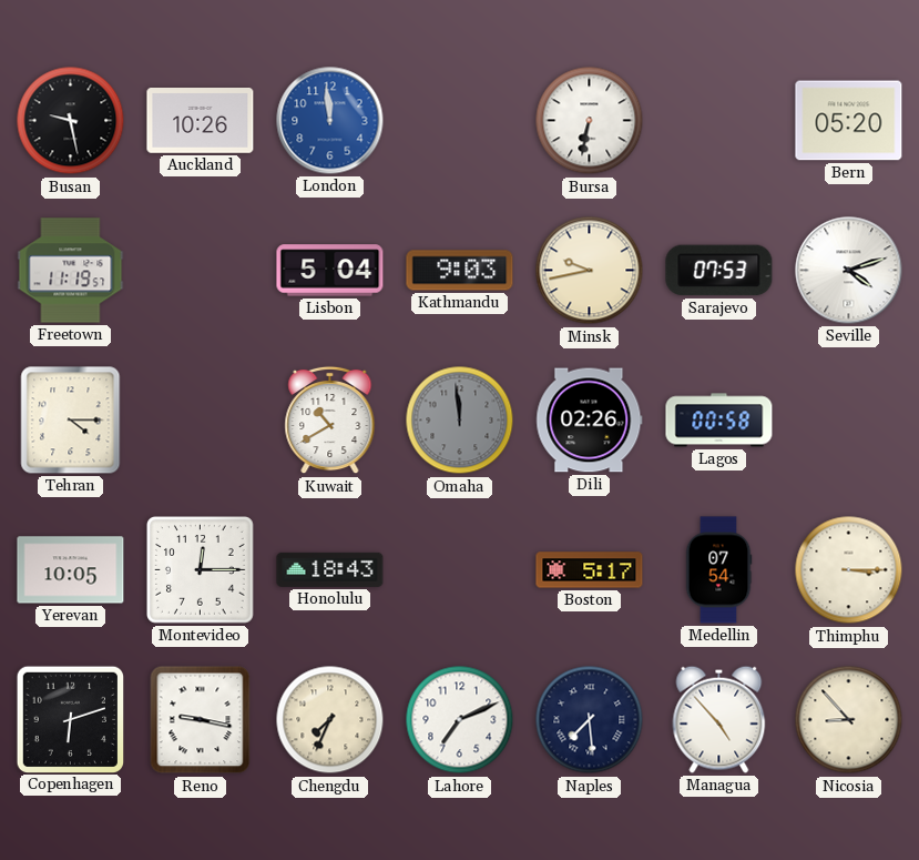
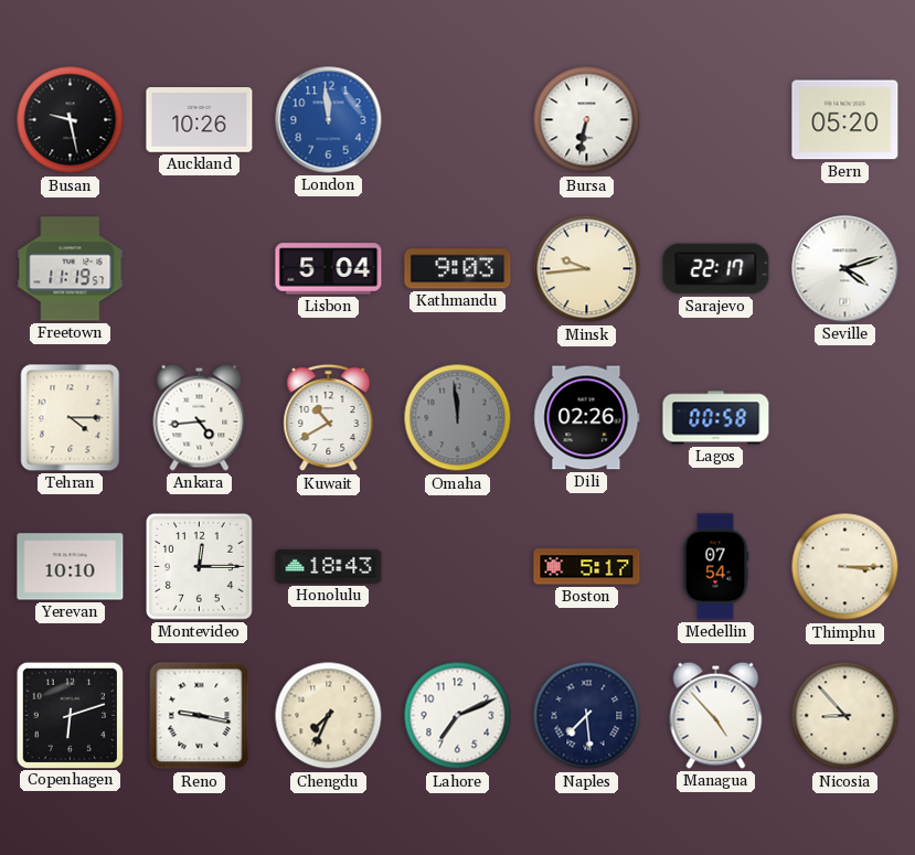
Minsk: 9:43 -> 9:44 (587, 269)
Sarajevo: 07:53 -> 22:17 (716, 269)
Ankara: none -> 4:44 (200, 417)
Yerevan: 10:05 -> 10:10 (71, 567)
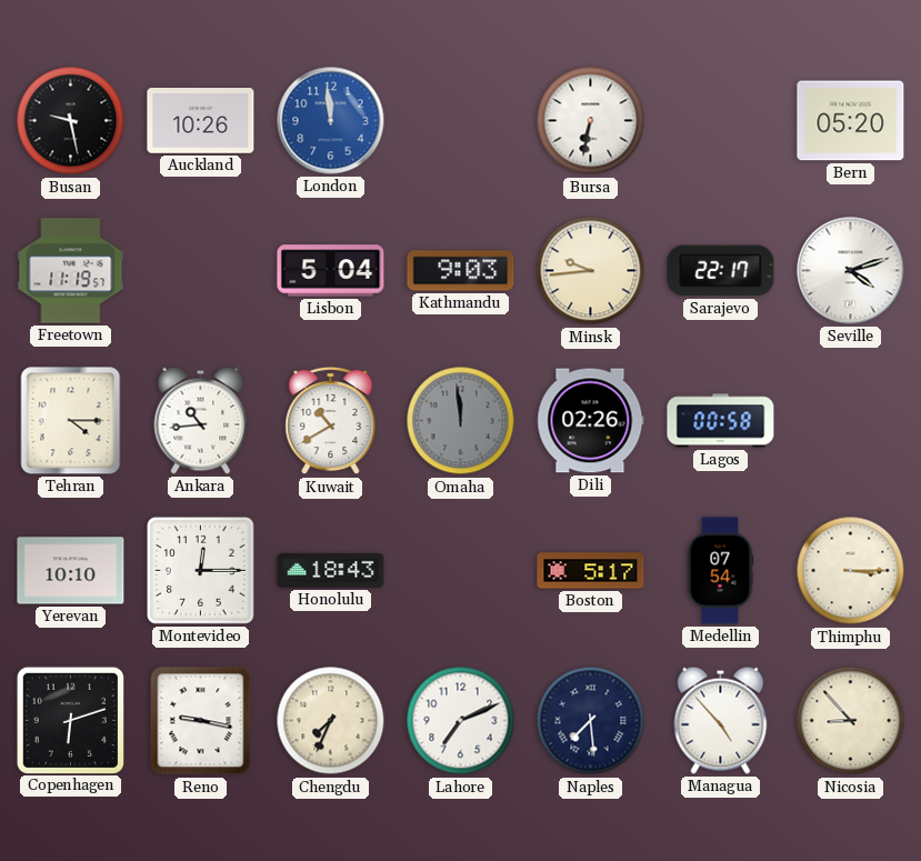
Ankara: 4:44 -> 10:44 (201, 420)
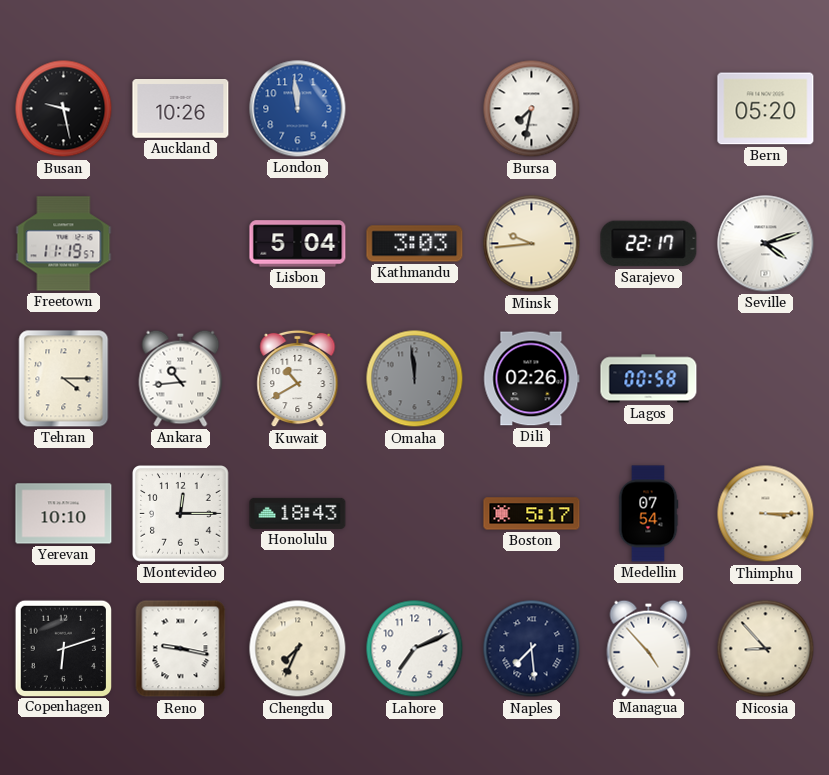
Bursa: 6:32 -> 7:32 (532, 109)
Kathmandu: 9:03 -> 3:03 (415, 244)
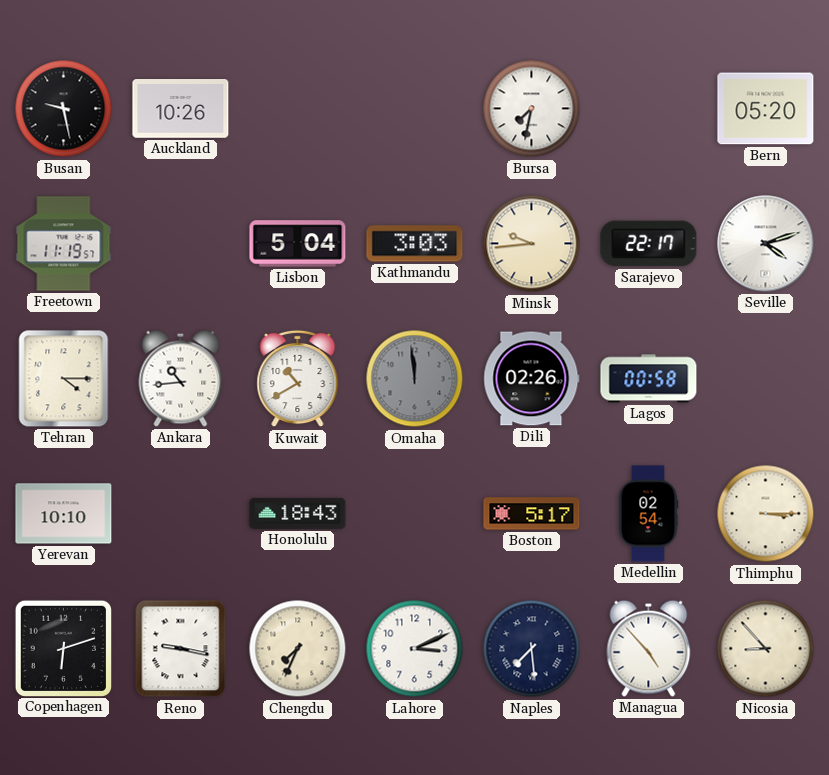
London: 11:59 -> none (298, 109)
Montevideo: 12:15 -> none (181, 514)
Medellin: 07:54 -> 02:54 (648, 514)
Lahore: 7:11 -> 3:11 (415, 649)
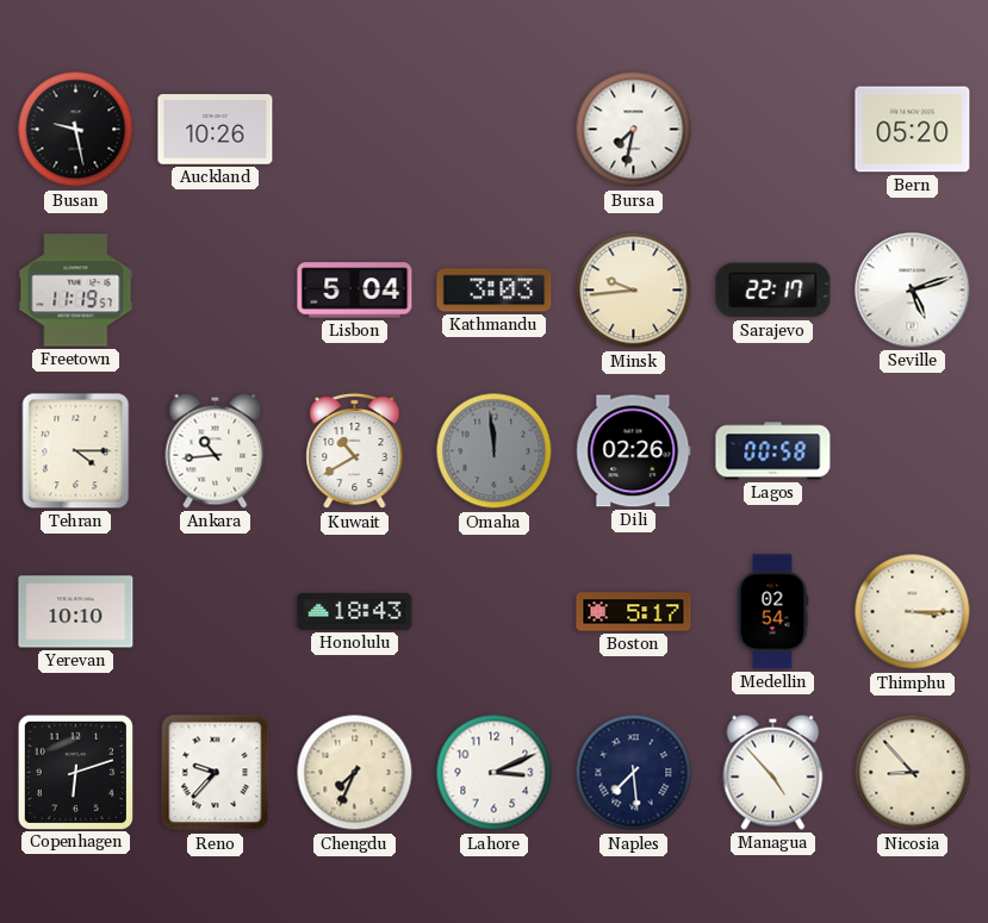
Seville: 4:12 -> 5:12 (913, 291)
Reno: 9:17 -> 9:37 (216, 773)
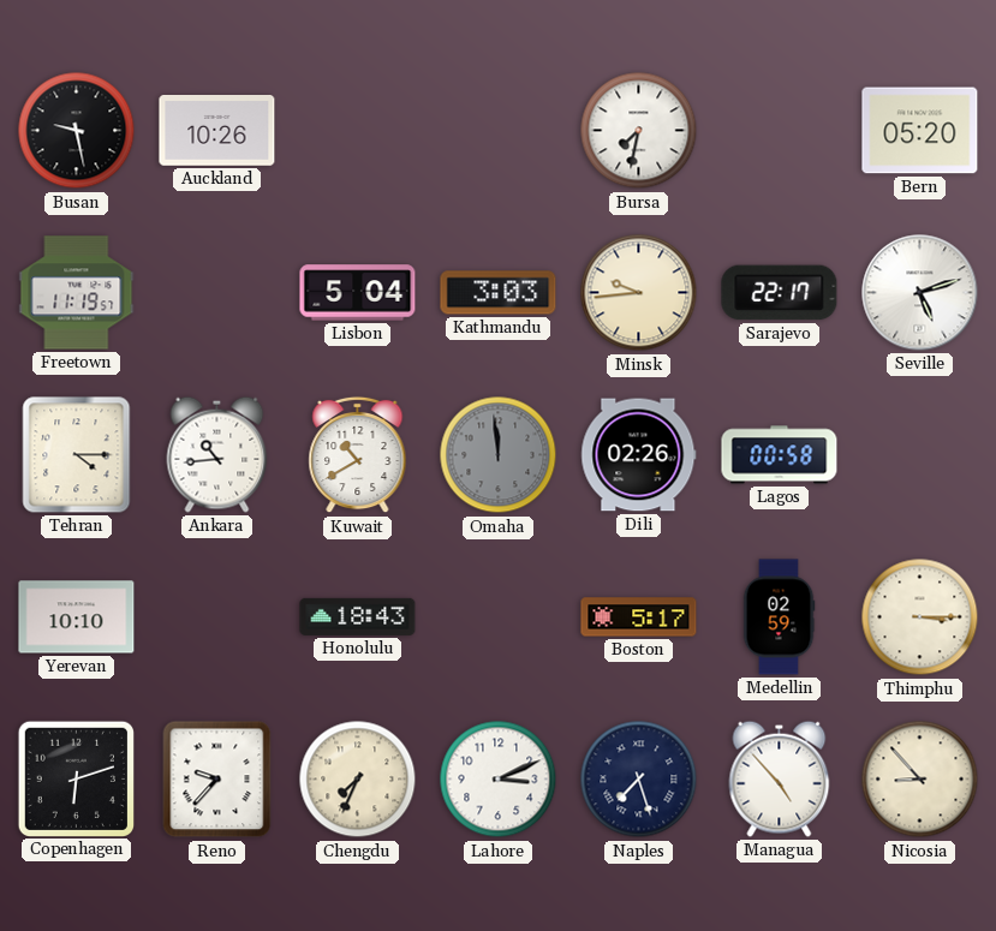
Medellin: 02:54 -> 02:59 (779, 617)
Naples: 7:29 -> 7:27 (639, 780)
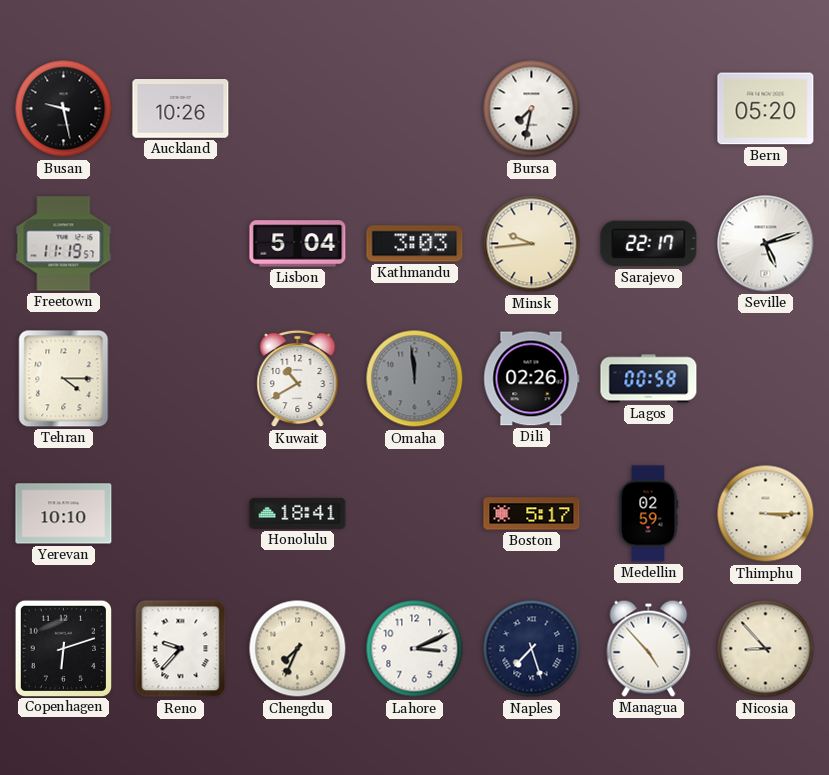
Ankara: 10:44 -> none (217, 454)
Honolulu: 18:43 -> 18:41 (298, 513)
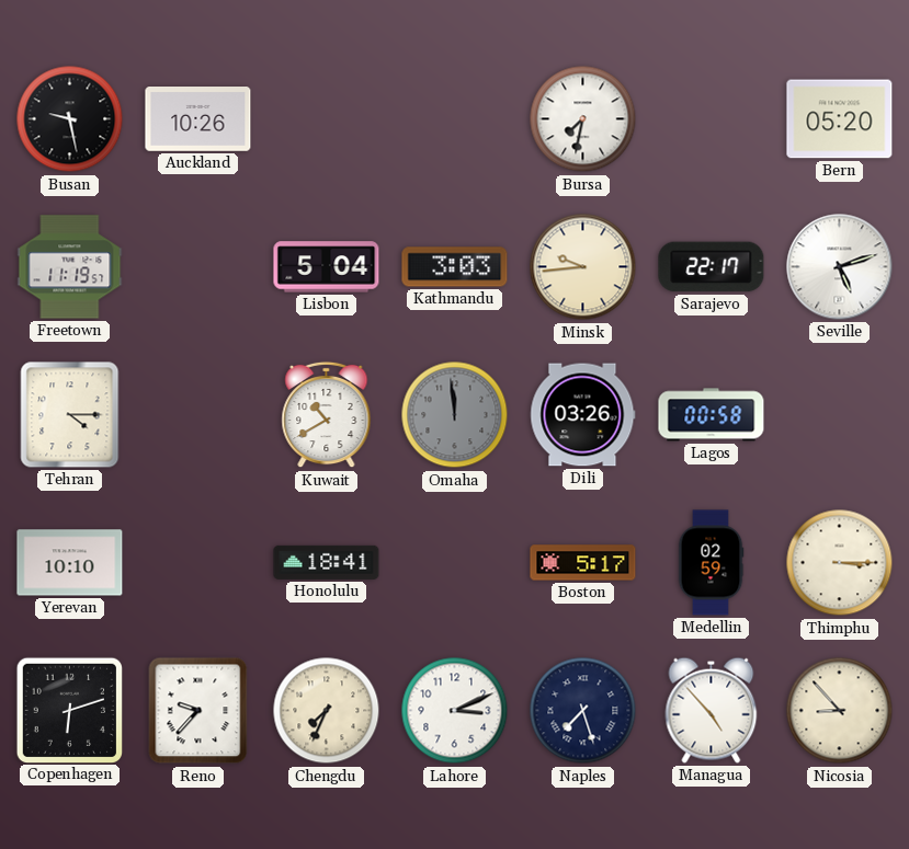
Dili: 02:26 -> 03:26 (583, 415)
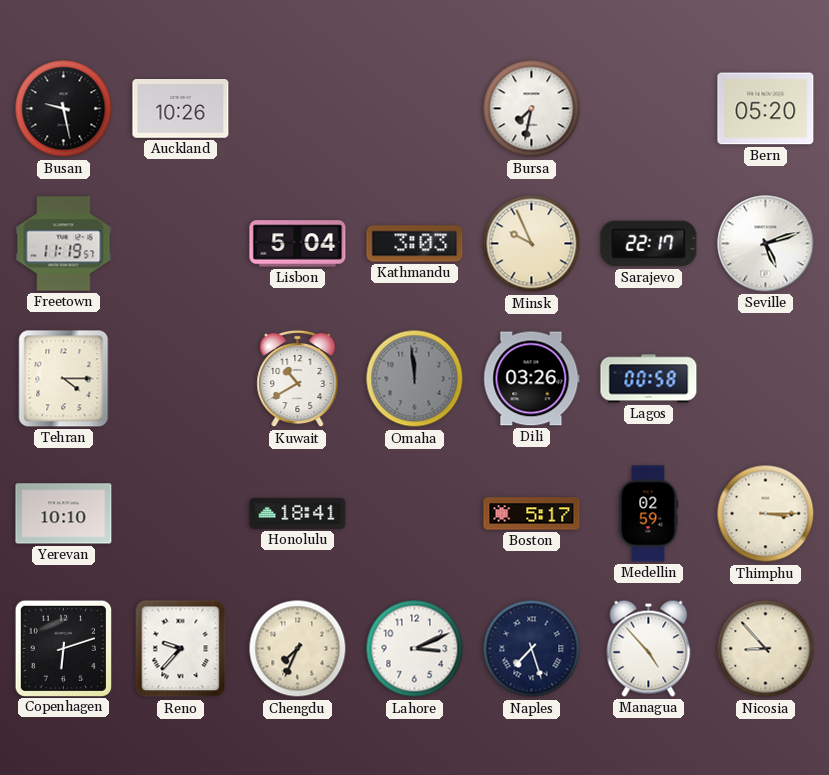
Minsk: 9:44 -> 9:56 (532, 244)
